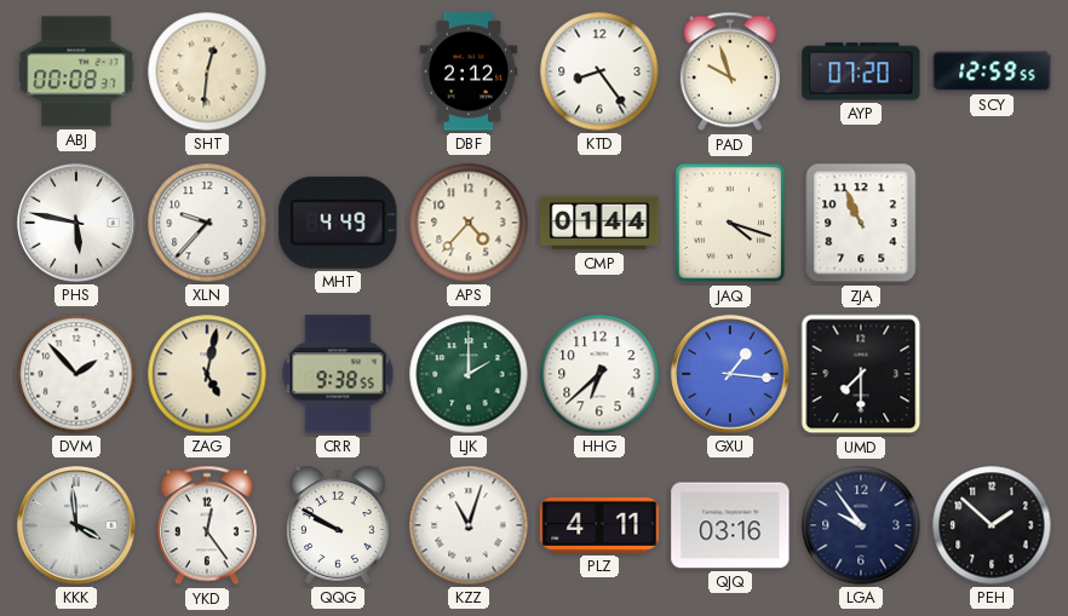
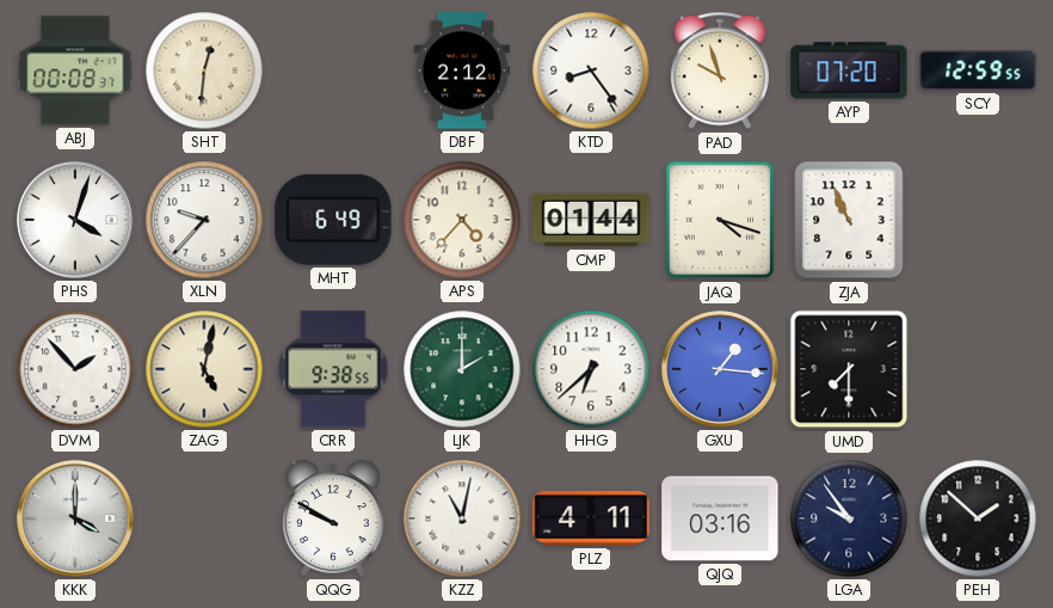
PHS: 5:47 -> 4:03 (75, 220)
MHT: 4:49 -> 6:49 (333, 220)
KKK: 3:59 -> 4:00 (75, 518)
YKD: 12:24 -> none (207, 525)
KZZ: 11:03 -> 11:02 (462, 518)
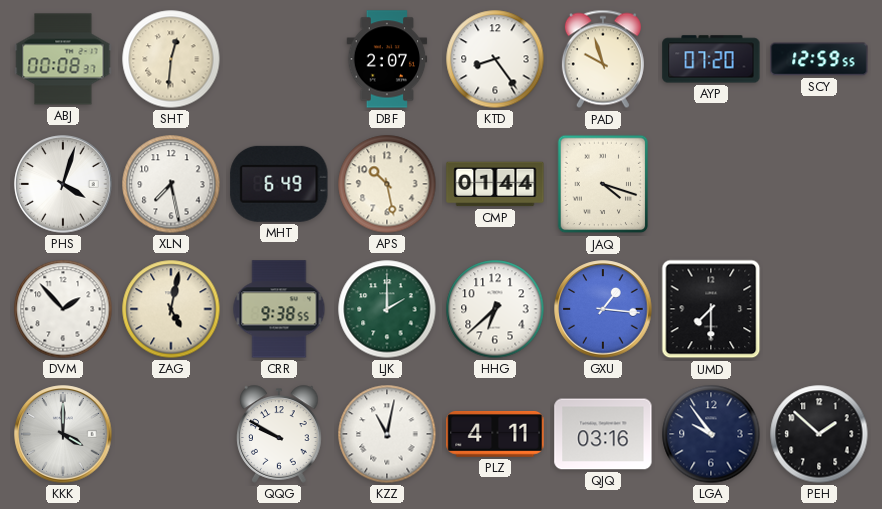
DBF: 2:12 -> 2:07 (387, 59)
XLN: 9:37 -> 7:28 (171, 184)
APS: 4:37 -> 10:28 (387, 184)
ZJA: 10:56 -> none (849, 220)
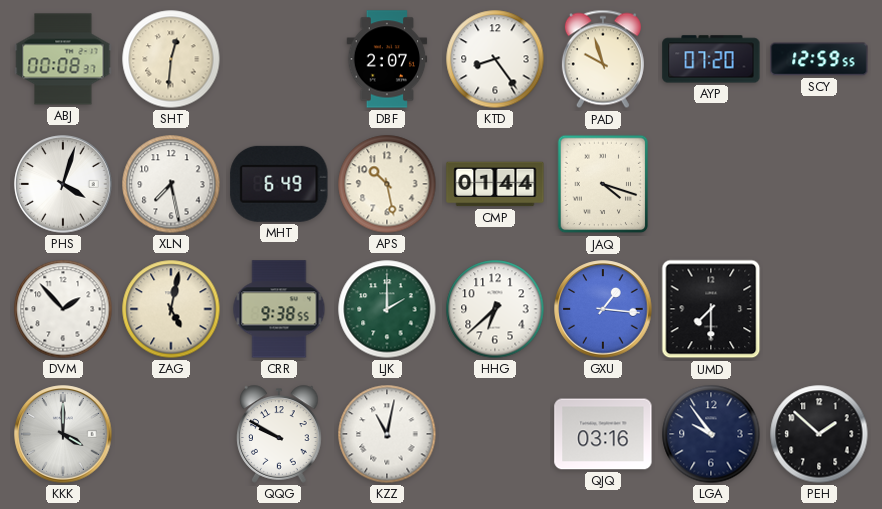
PLZ: 4:11 -> none (495, 434)
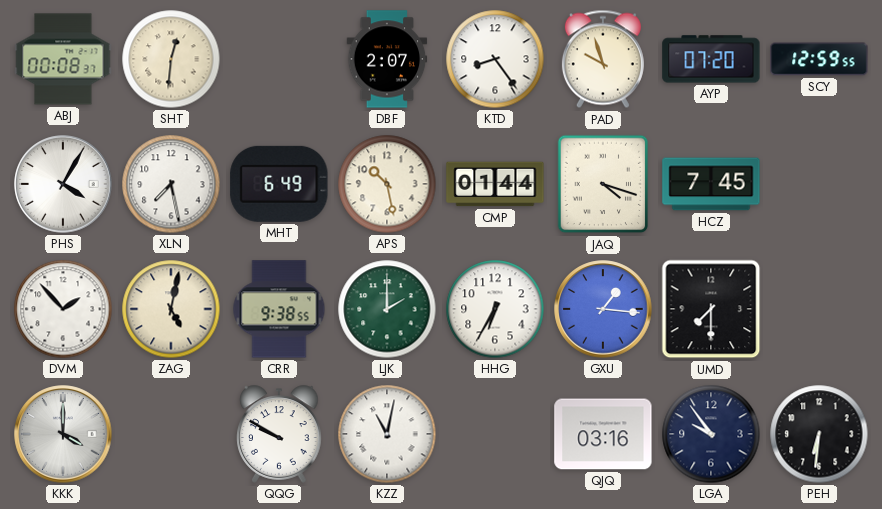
PHS: 4:03 -> 4:05 (63, 184)
HCZ: none -> 7:45 (711, 184)
HHG: 6:38 -> 6:35 (495, 309)
PEH: 1:52 -> 6:31 (819, 434)
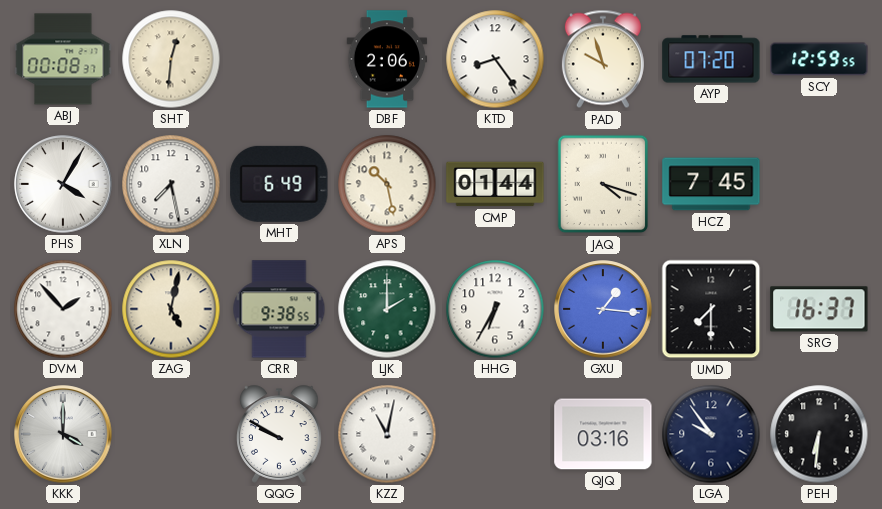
DBF: 2:07 -> 2:06 (387, 59)
SRG: none -> 16:37 (819, 309)
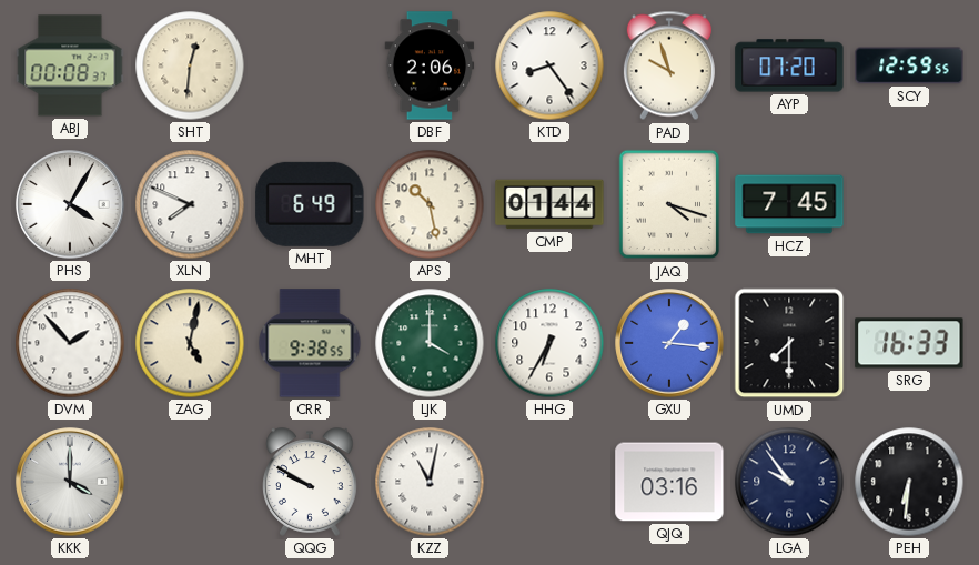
XLN: 7:28 -> 7:49 (190, 204)
LJK: 2:00 -> 4:00 (430, 343)
SRG: 16:37 -> 16:33 (909, 343)
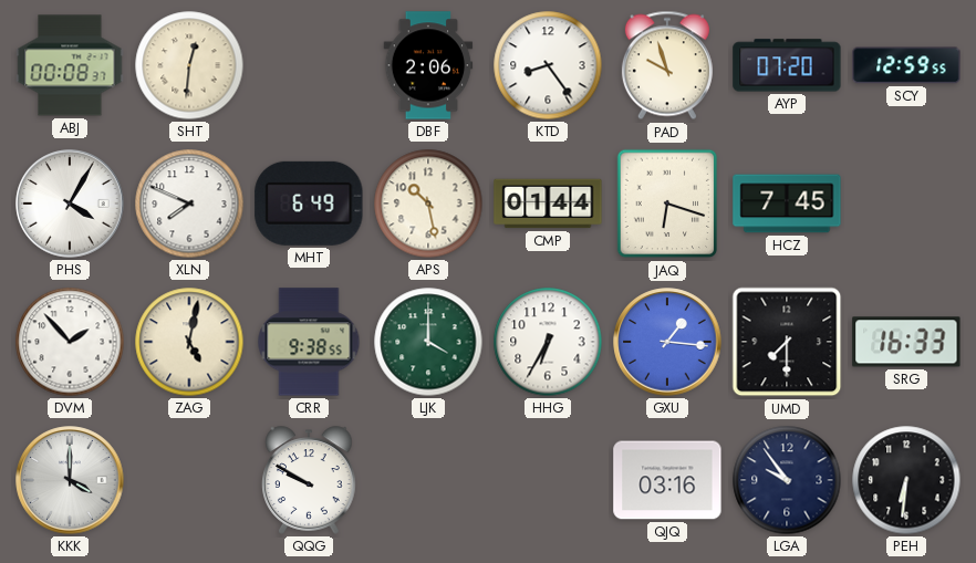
JAQ: 4:18 -> 6:18 (667, 204)
KZZ: 11:02 -> none (430, 482)
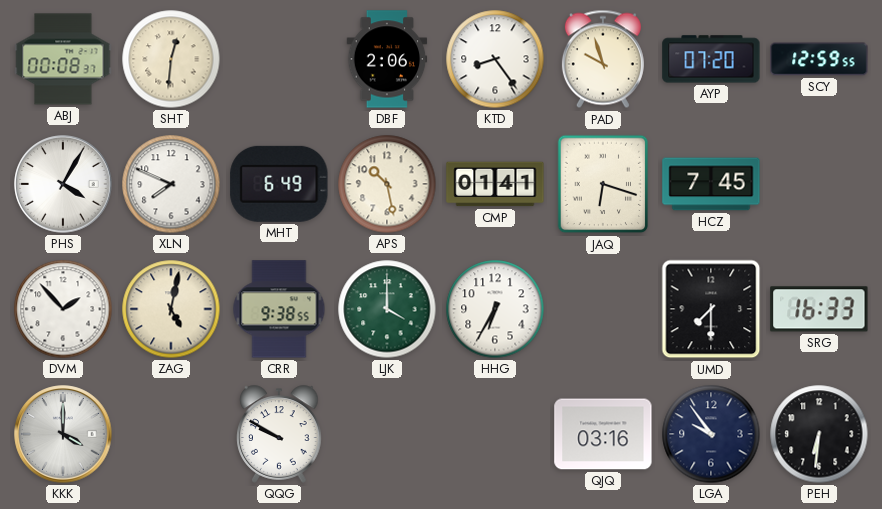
CMP: 01:44 -> 01:41 (495, 184)
GXU: 1:16 -> none (667, 342)
